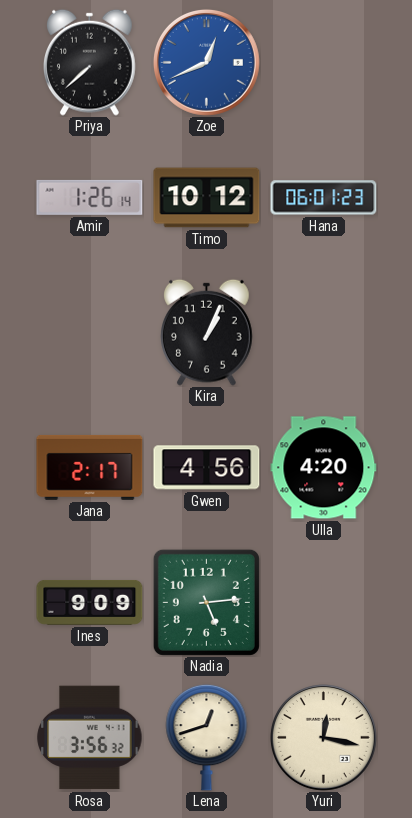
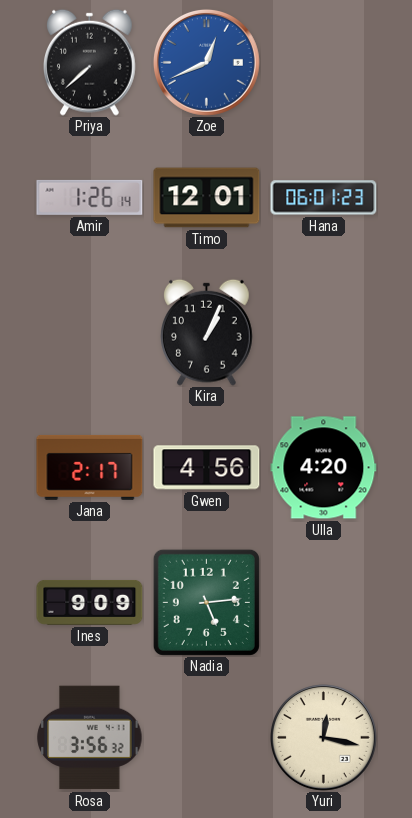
Timo: 10:12 -> 12:01 (207, 198)
Lena: 12:42 -> none (207, 737)
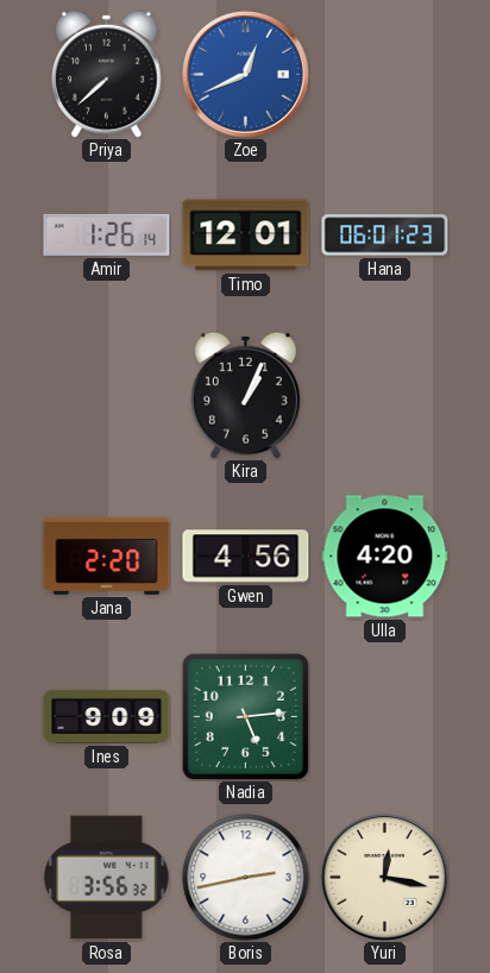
Jana: 2:17 -> 2:20 (107, 555)
Boris: none -> 2:43 (246, 878)
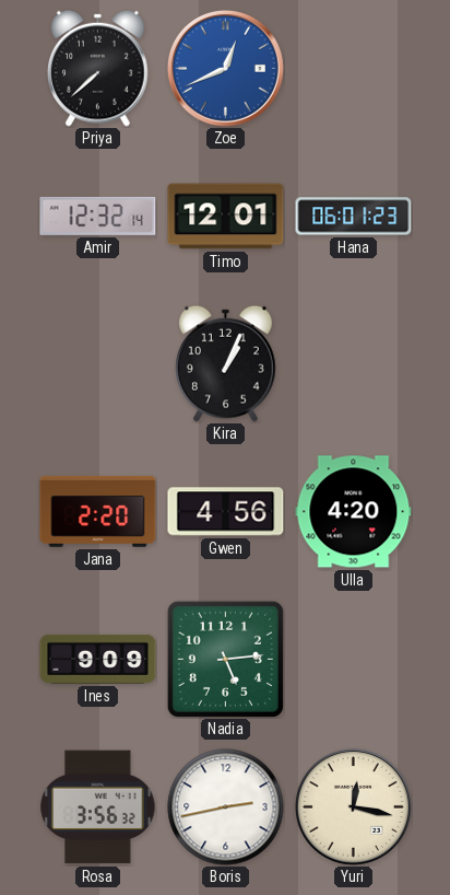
Amir: 1:26 -> 12:32 (98, 216)
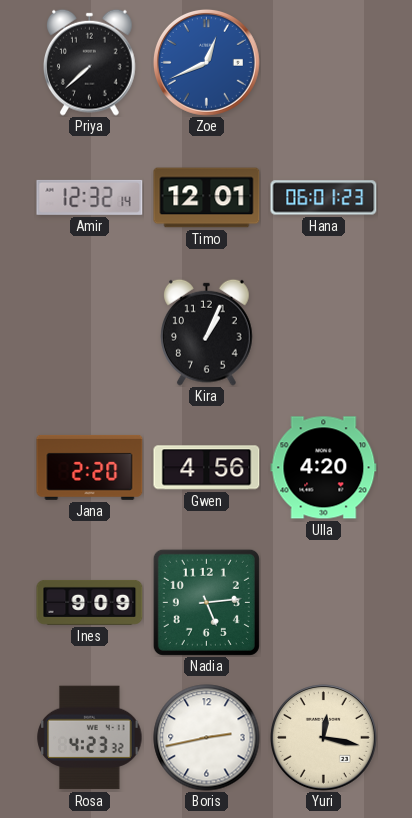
Rosa: 3:56 -> 4:23 (90, 738)
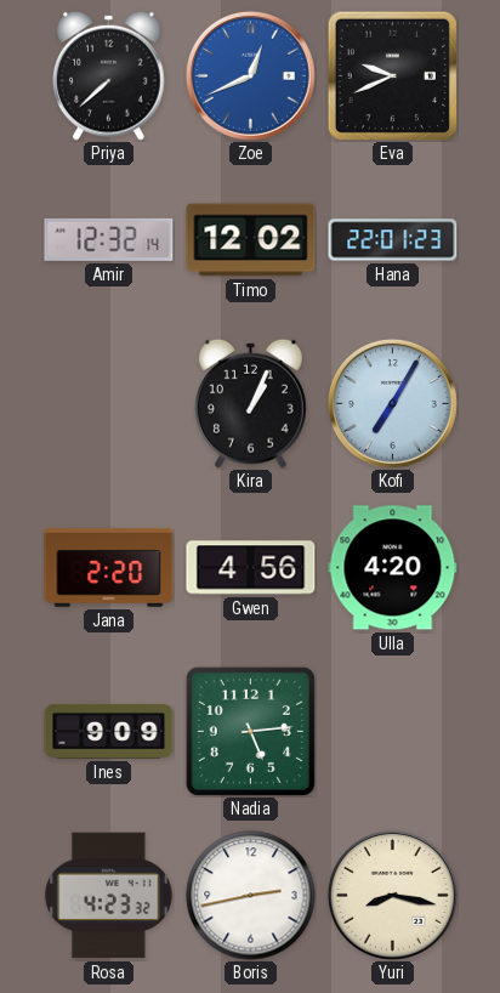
Eva: none -> 9:41 (392, 75)
Timo: 12:01 -> 12:02 (251, 240)
Hana: 06:01 -> 22:01 (393, 240)
Kofi: none -> 7:05 (392, 403)
Yuri: 12:17 -> 8:17 (392, 895)
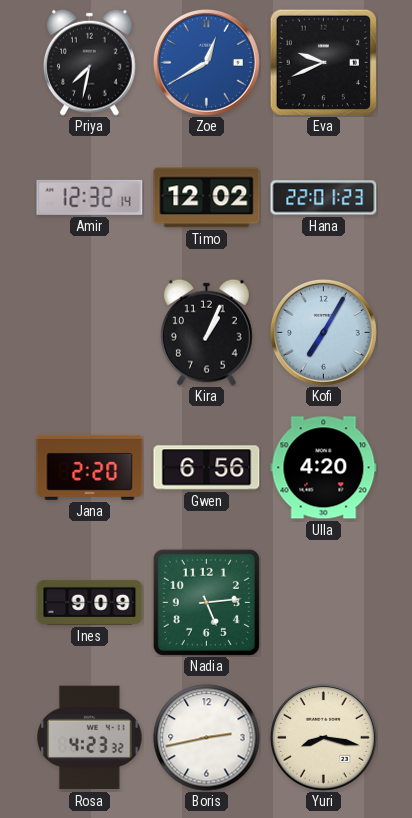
Priya: 7:38 -> 7:32 (90, 62)
Zoe: 12:41 -> 12:40 (206, 62)
Gwen: 4:56 -> 6:56 (207, 468)
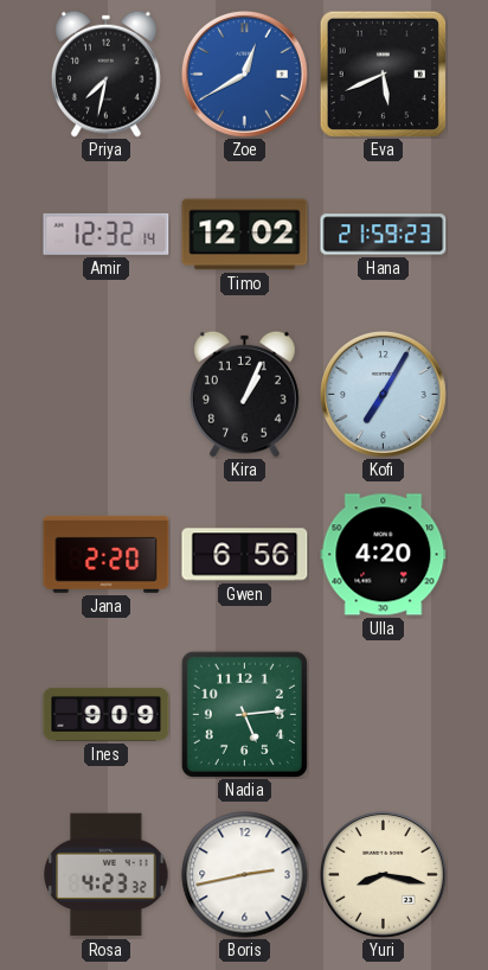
Eva: 9:41 -> 5:41 (383, 74)
Hana: 22:01 -> 21:59 (384, 235)
